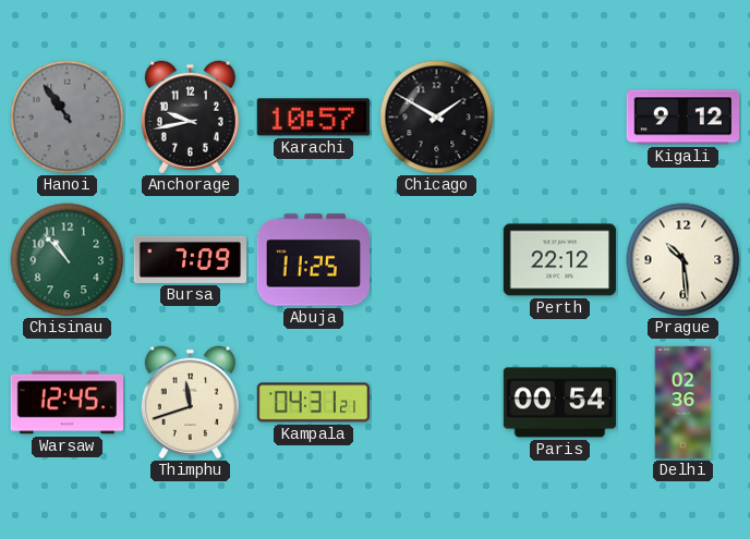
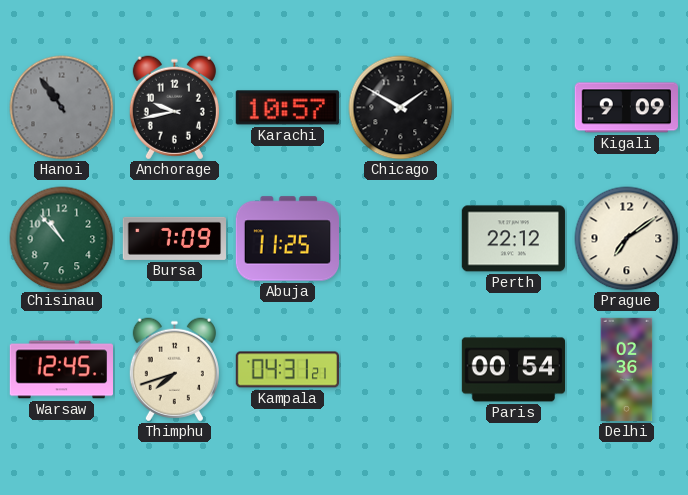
Kigali: 9:12 -> 9:09 (626, 108)
Prague: 10:29 -> 7:09 (627, 239)
Thimphu: 11:42 -> 7:42 (174, 370)
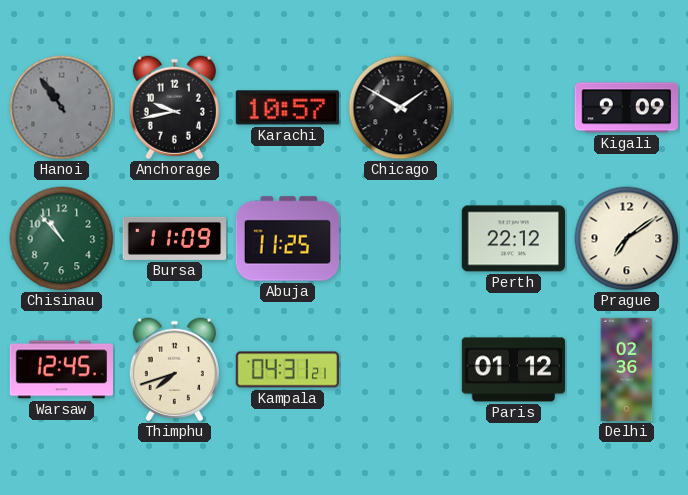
Bursa: 7:09 -> 11:09 (174, 238)
Paris: 00:54 -> 01:12 (513, 370)
